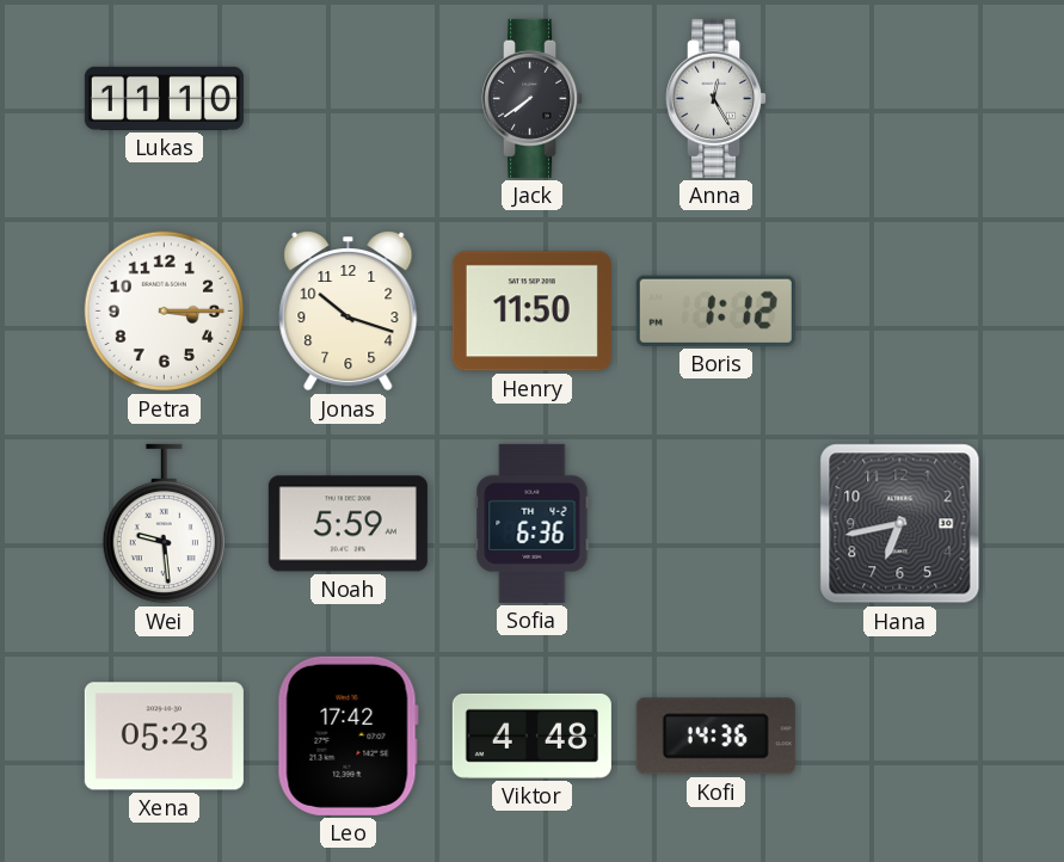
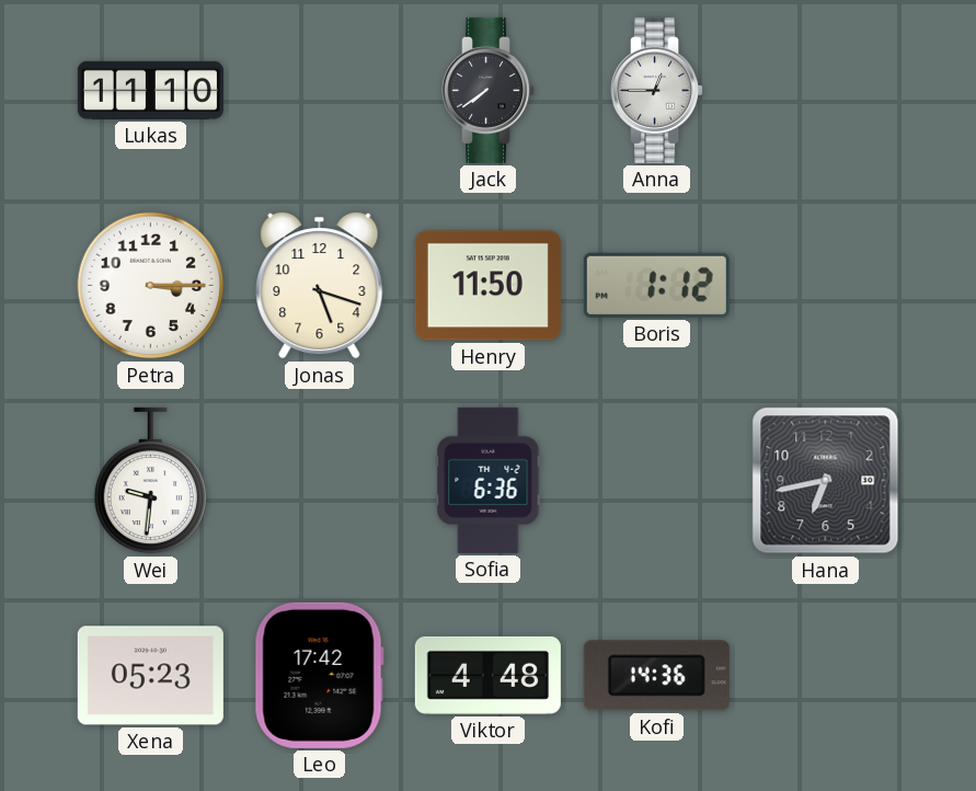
Anna: 12:25 -> 12:45 (657, 90)
Jonas: 10:18 -> 5:18 (320, 285)
Wei: 9:29 -> 9:31 (150, 481)
Noah: 5:59 -> none (348, 524)
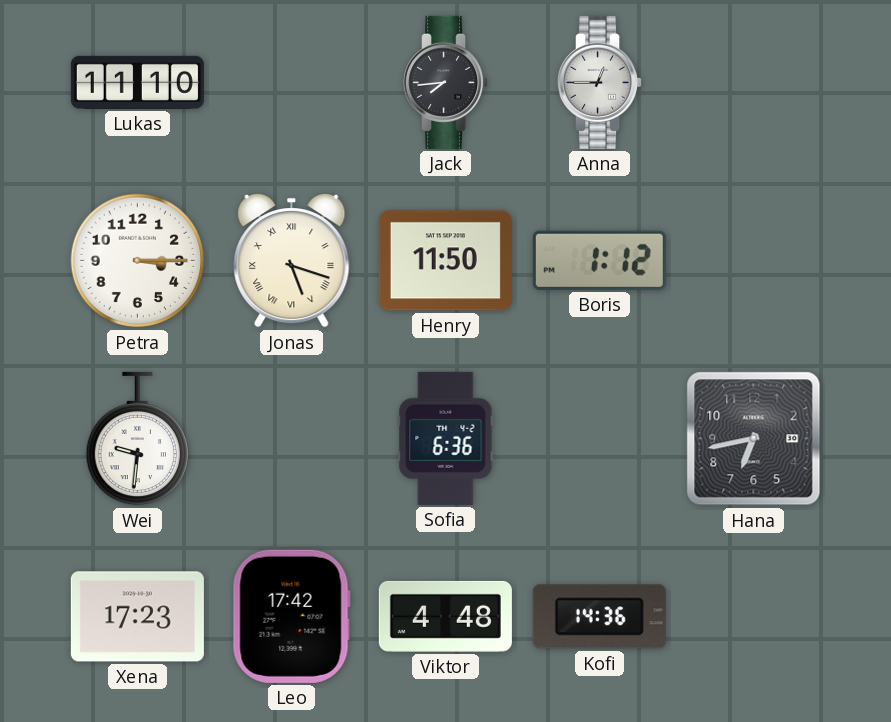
Jack: 7:39 -> 7:44 (446, 82)
Jonas numerals: Arabic -> Roman (292, 260)
Xena: 05:23 -> 17:23 (137, 617)
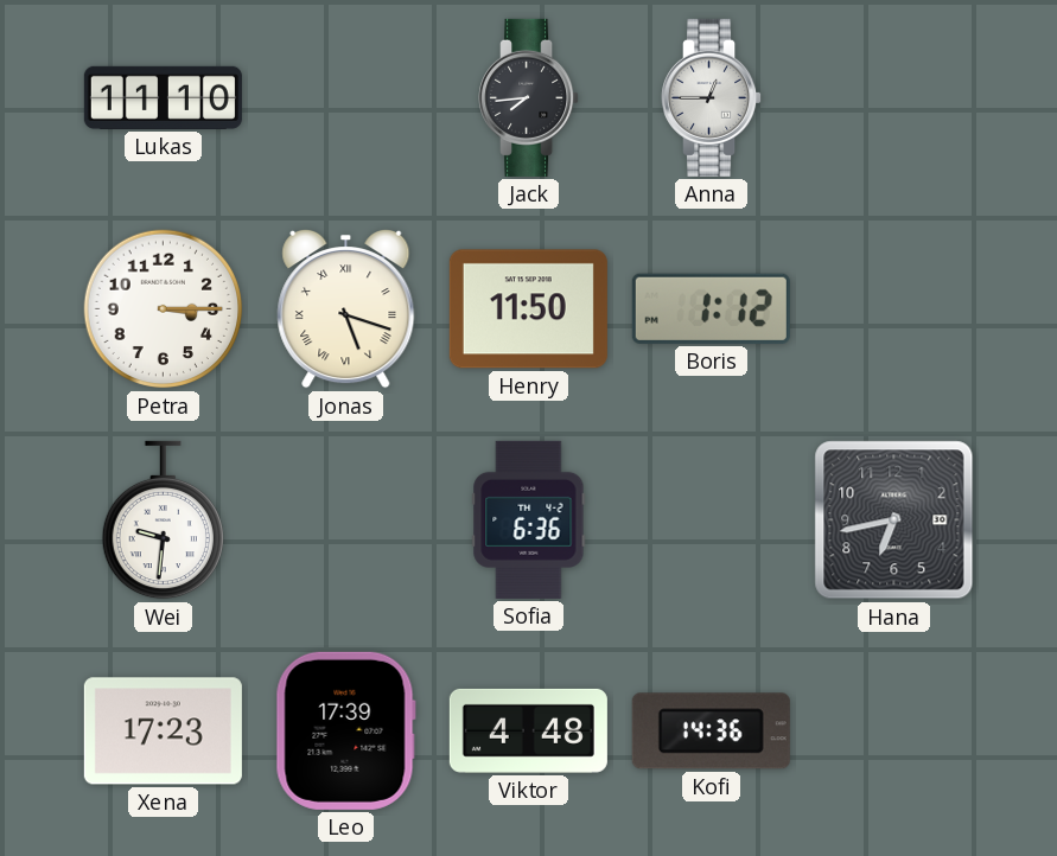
Leo: 17:42 -> 17:39 (345, 730)
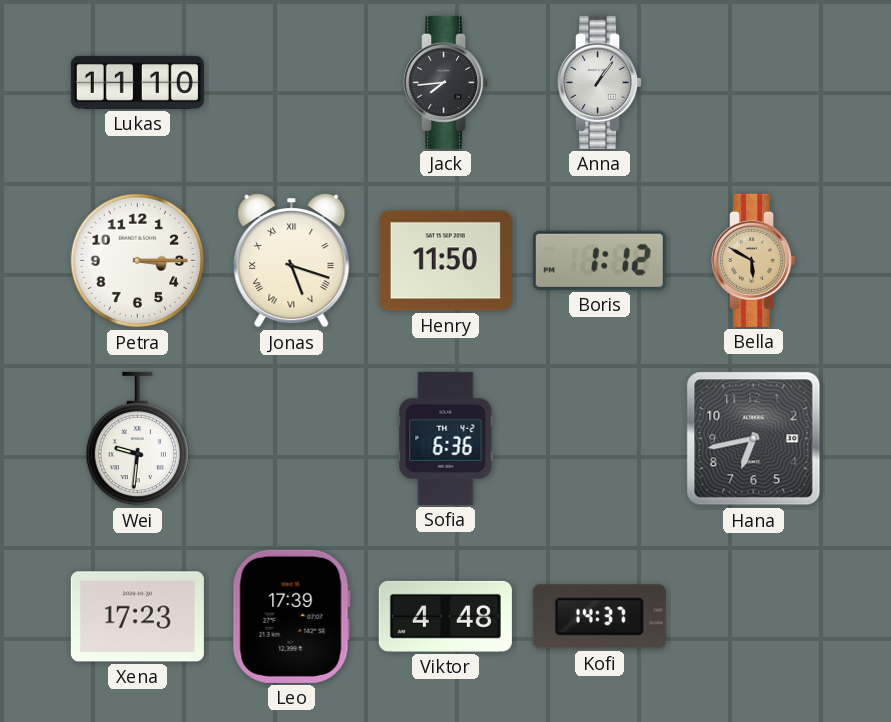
Anna: 12:45 -> 1:06 (600, 82)
Bella: none -> 5:50 (754, 260)
Kofi: 14:36 -> 14:37 (599, 617)
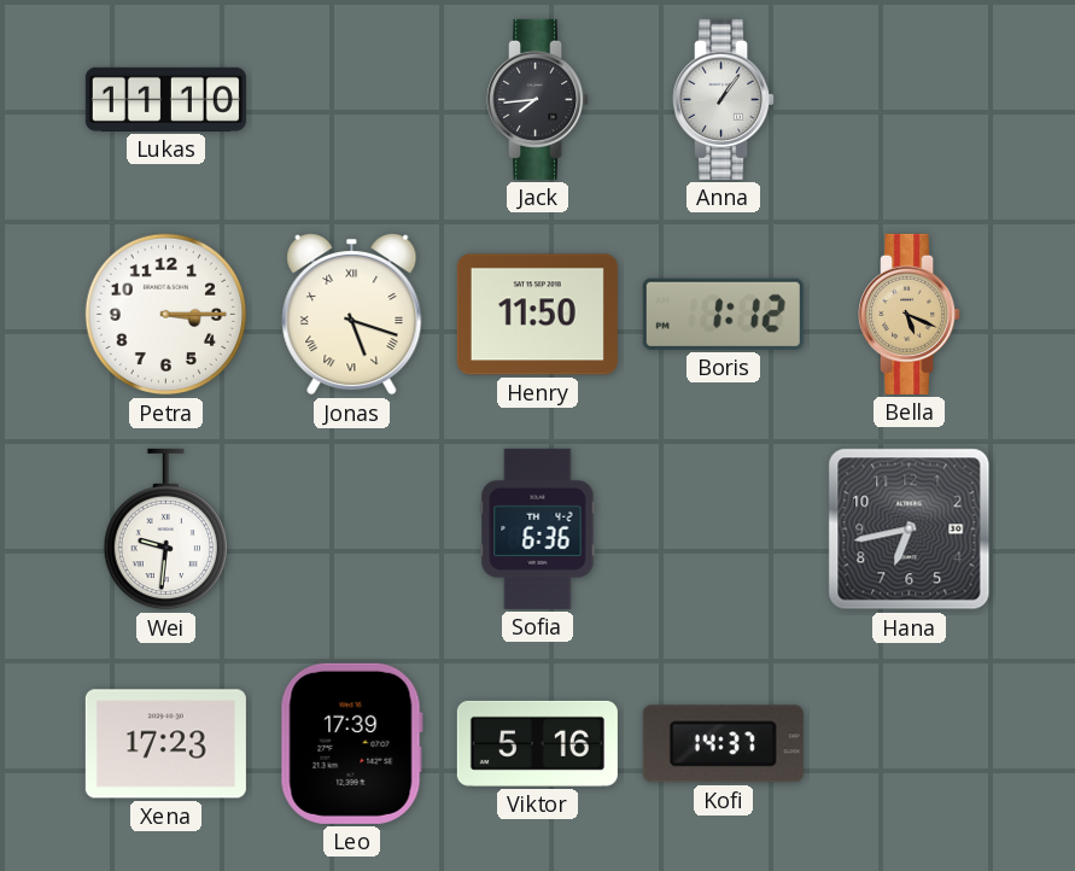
Bella: 5:50 -> 5:19 (910, 314)
Viktor: 4:48 -> 5:16 (537, 743)
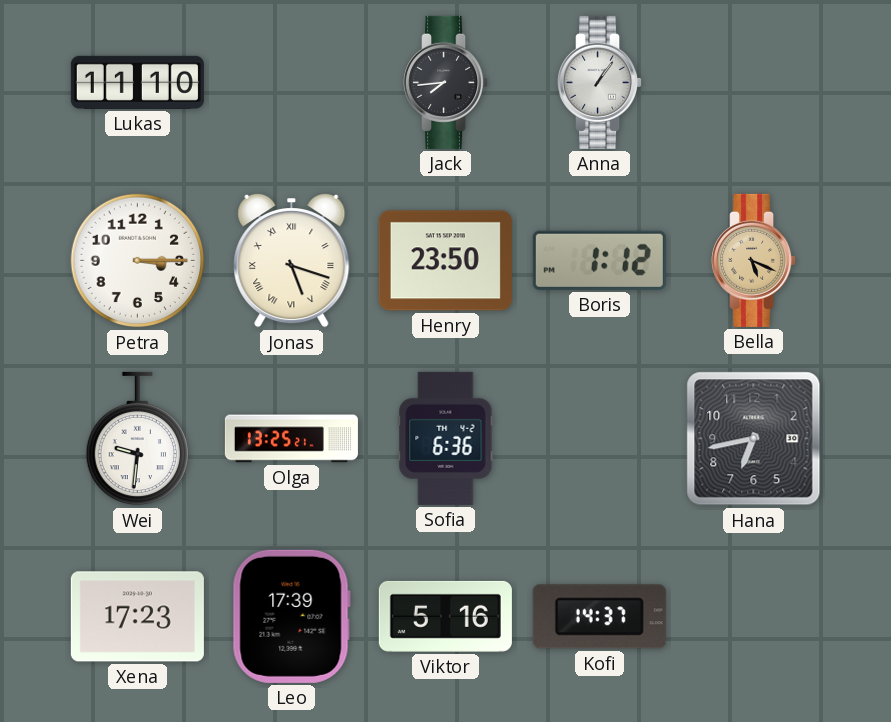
Henry: 11:50 -> 23:50 (445, 261)
Olga: none -> 13:25 (291, 439)
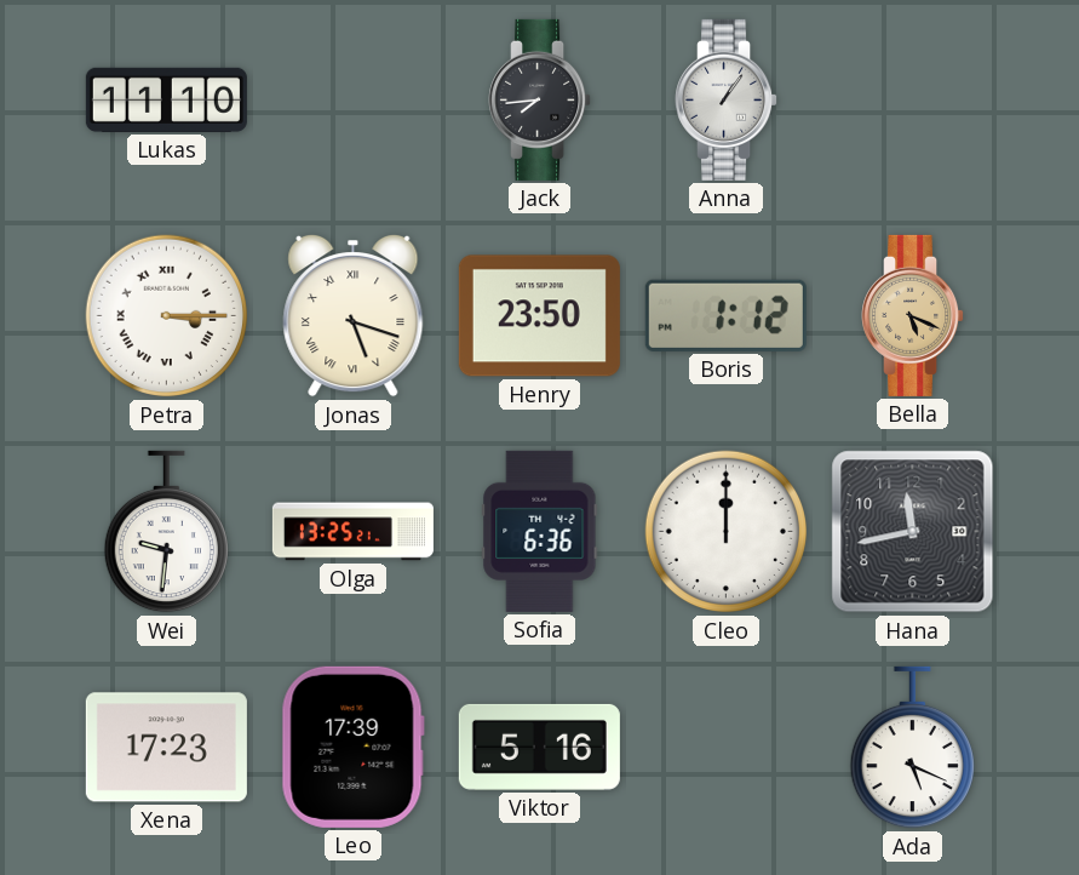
Petra numerals: Arabic -> Roman (167, 316)
Cleo: none -> 12:00 (727, 532)
Hana: 6:43 -> 11:43 (913, 532)
Kofi: 14:37 -> none (599, 617)
Ada: none -> 5:19 (912, 748)
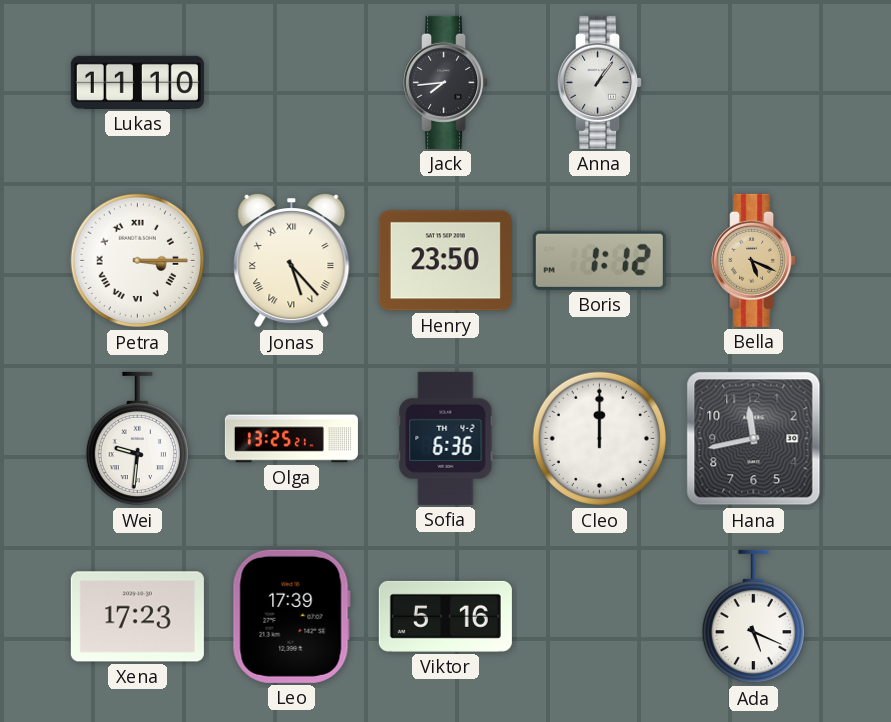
Jonas: 5:18 -> 5:23 (292, 260)
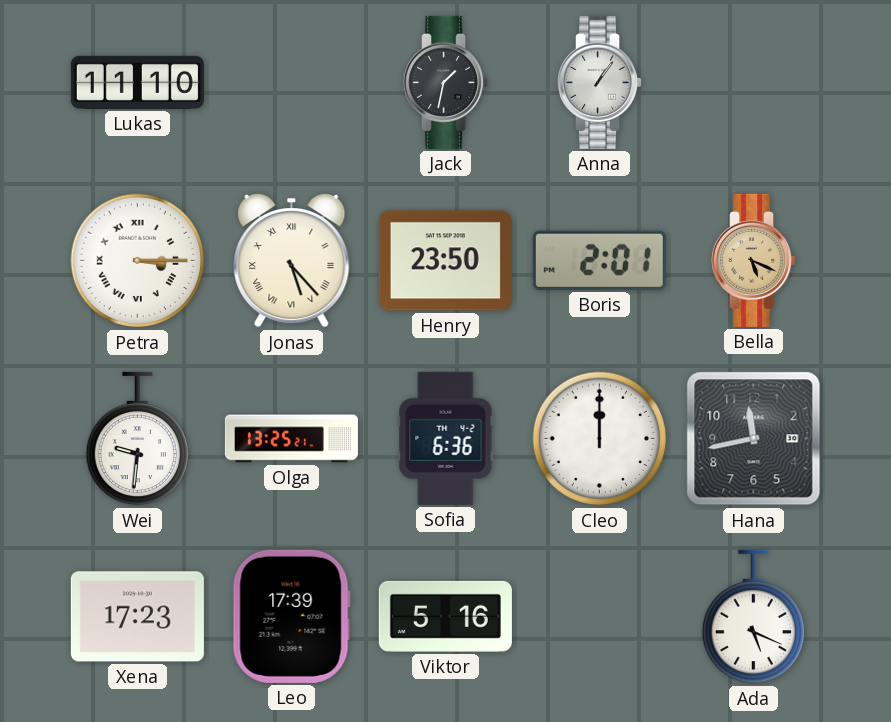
Jack: 7:44 -> 1:32 (446, 82)
Boris: 1:12 -> 2:01 (599, 260)
